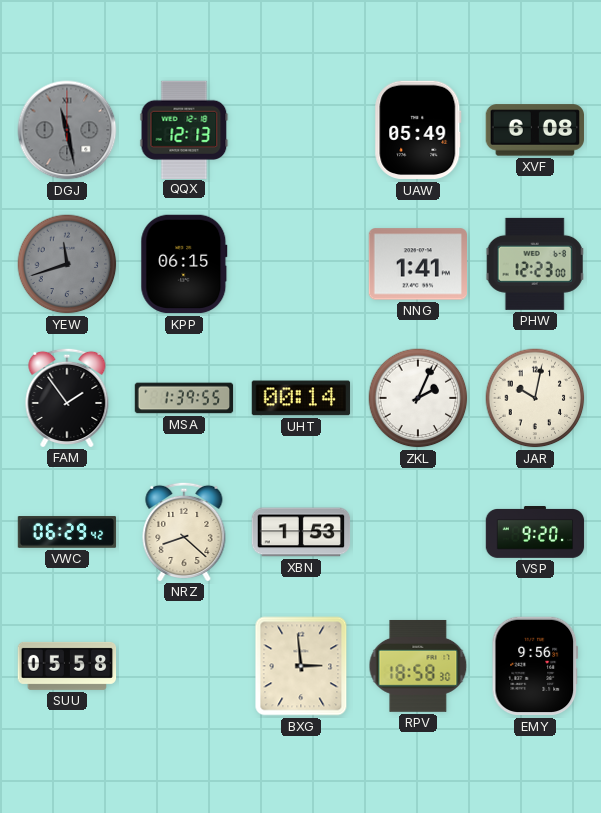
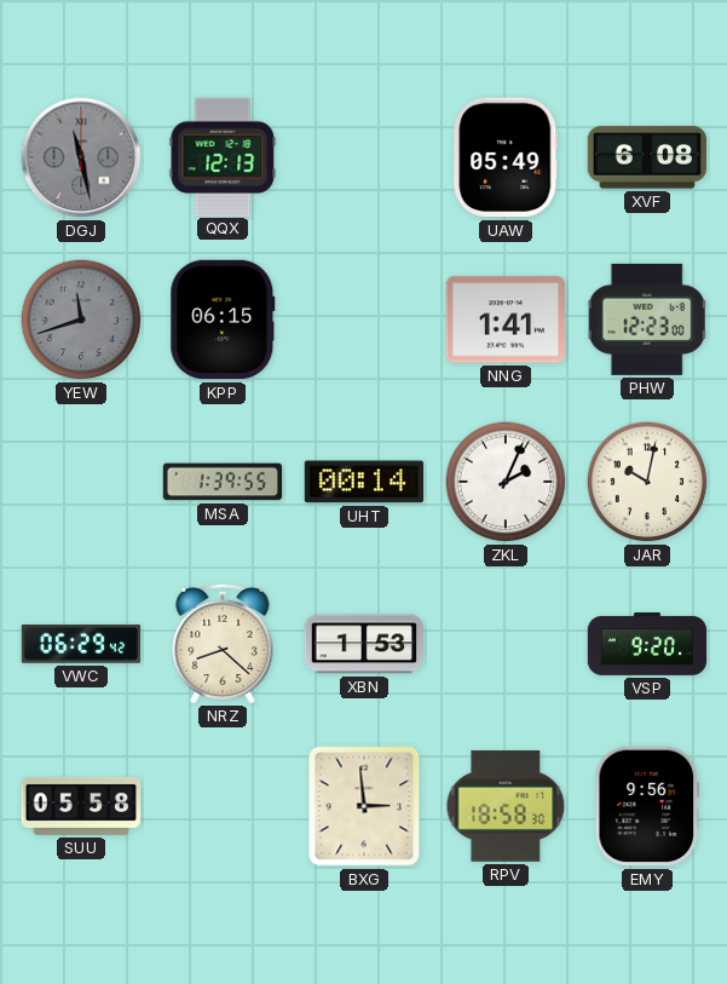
FAM: 1:54 -> none (67, 397)
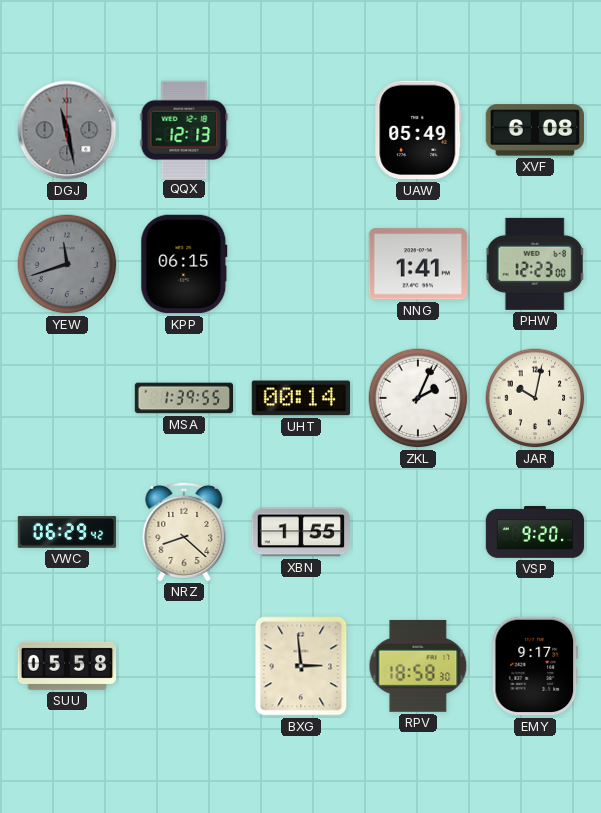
XBN: 1:53 -> 1:55 (301, 532)
EMY: 9:56 -> 9:17 (535, 666)
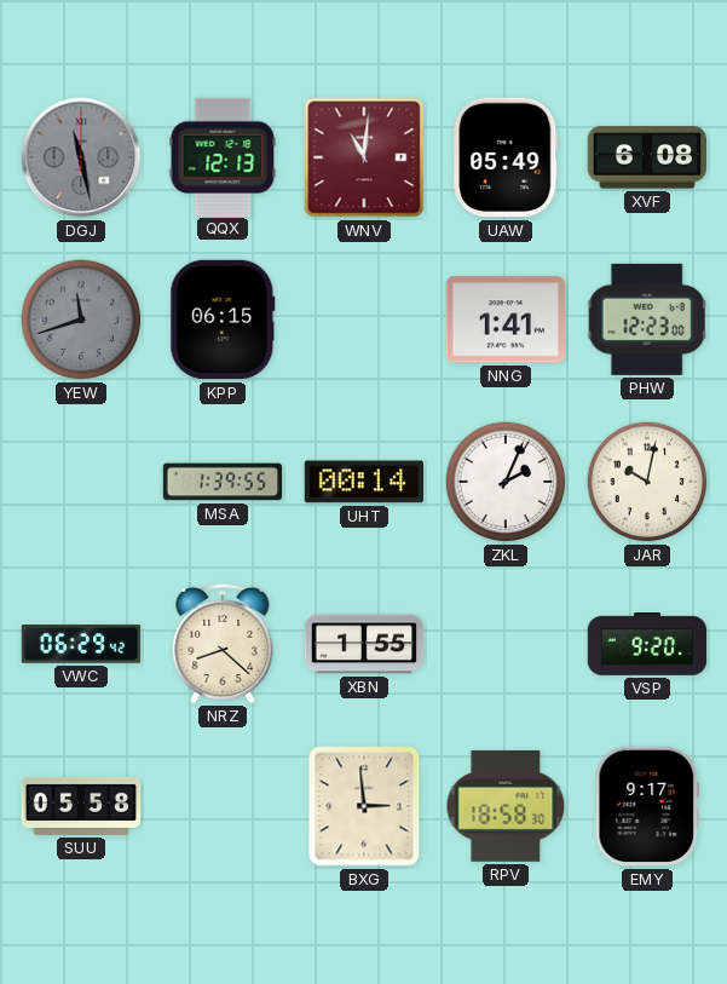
WNV: none -> 11:01 (364, 157)
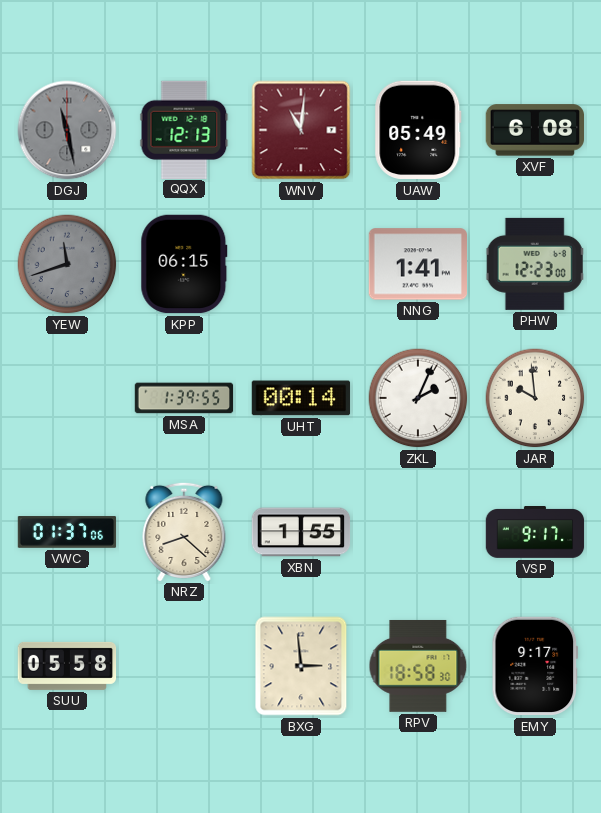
JAR: 10:02 -> 9:59 (535, 398)
VWC: 06:29 -> 01:37 (67, 532)
VSP: 9:20 -> 9:17 (535, 533)
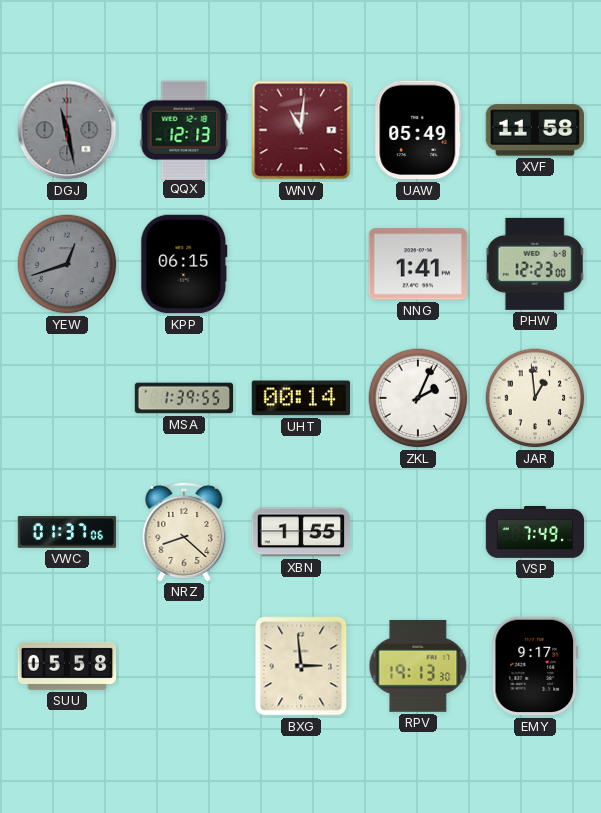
XVF: 6:08 -> 11:58 (534, 130)
YEW: 11:42 -> 12:42 (67, 264)
JAR: 9:59 -> 12:59 (535, 398)
VSP: 9:17 -> 7:49 (535, 533)
RPV: 18:58 -> 19:13 (418, 666)
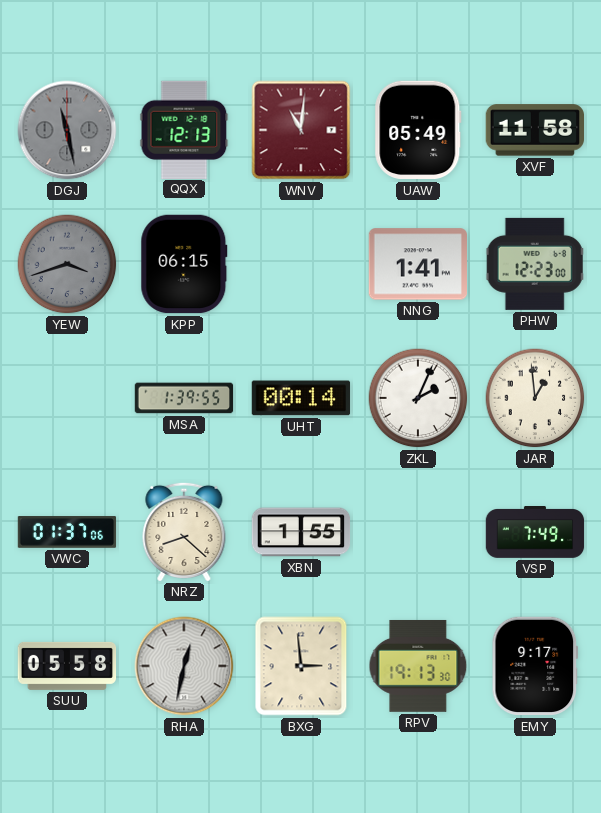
YEW: 12:42 -> 3:42 (67, 264)
RHA: none -> 12:32 (184, 666)
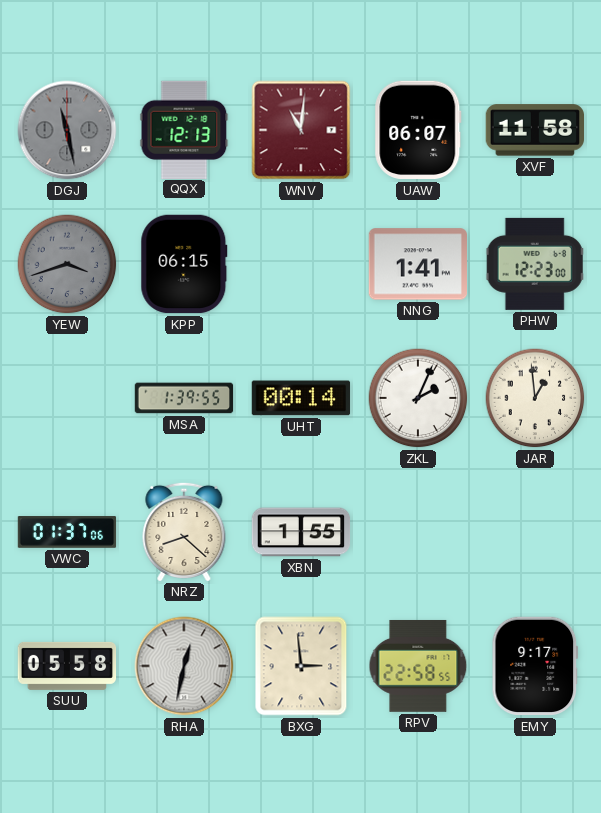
UAW: 05:49 -> 06:07 (418, 130)
VSP: 7:49 -> none (535, 533)
RPV: 19:13 -> 22:58 (418, 666)
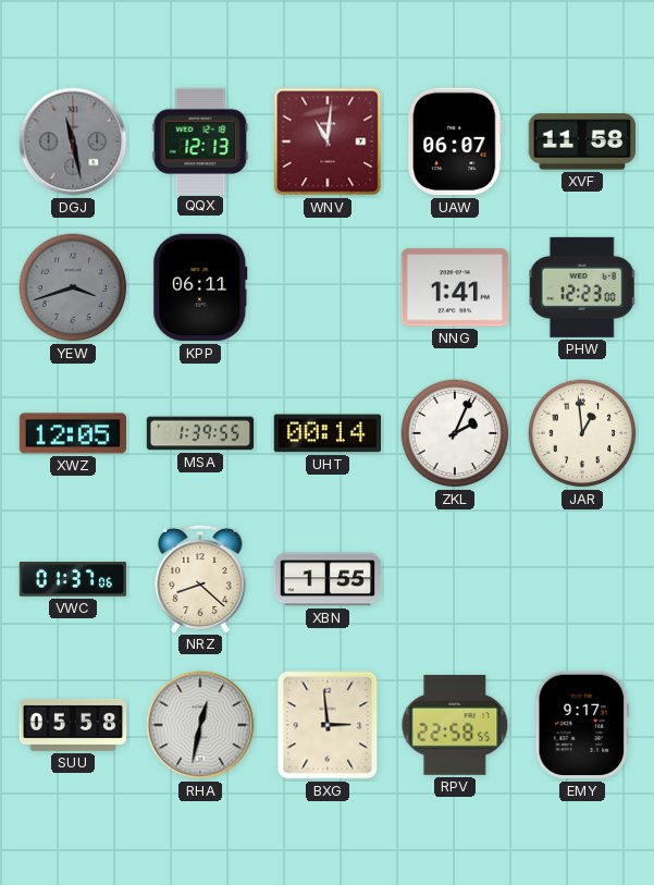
KPP: 06:15 -> 06:11 (200, 287)
XWZ: none -> 12:05 (73, 433)
